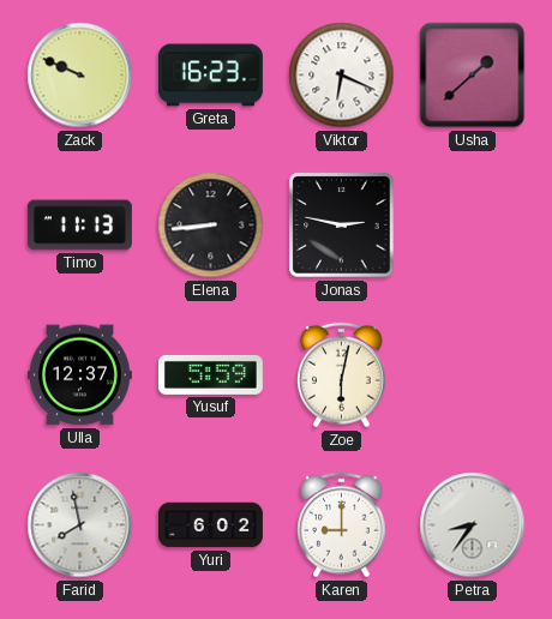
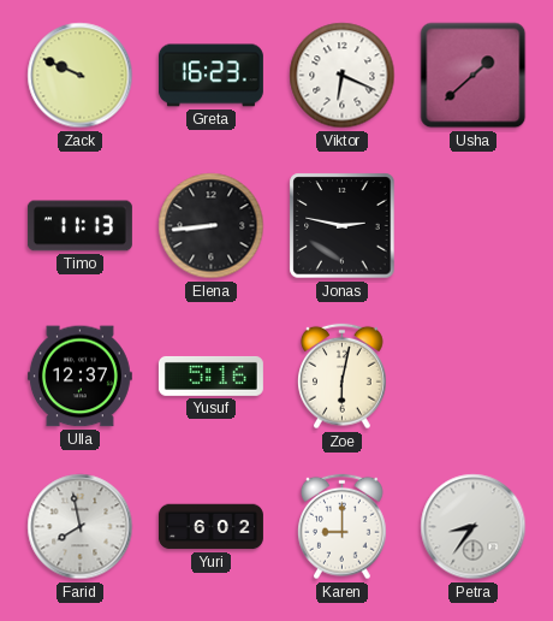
Yusuf: 5:59 -> 5:16 (210, 375)
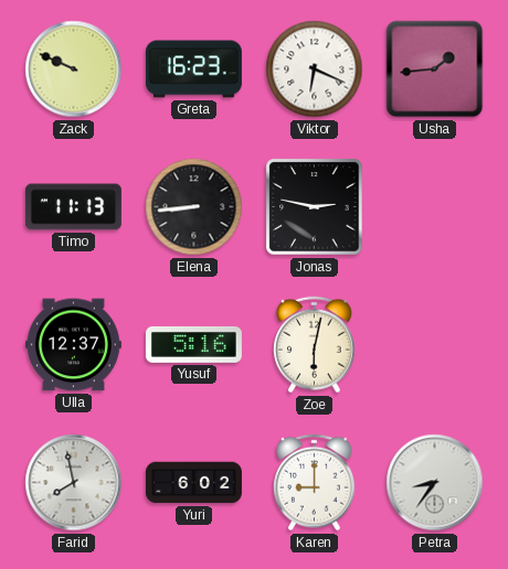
Usha: 1:38 -> 1:44 (435, 69)
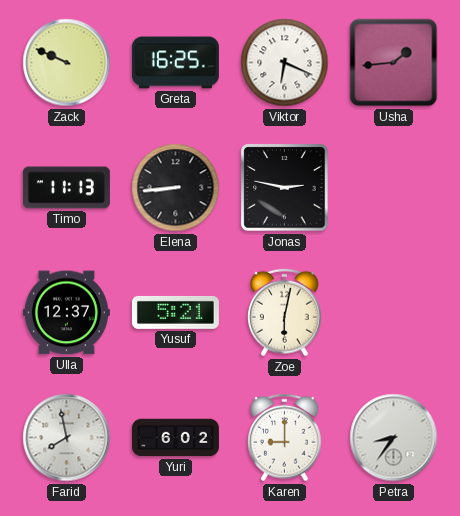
Greta: 16:23 -> 16:25 (175, 63)
Yusuf: 5:16 -> 5:21 (175, 312)
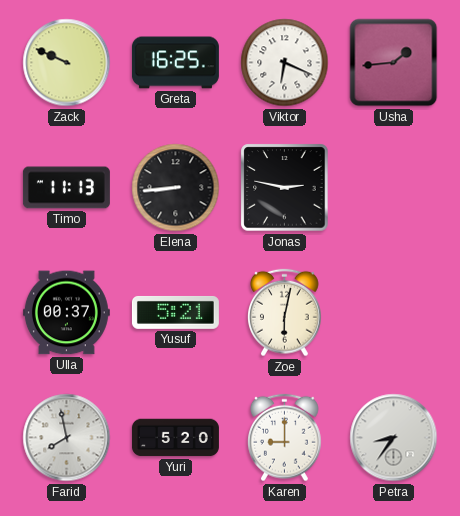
Ulla: 12:37 -> 00:37 (66, 313)
Yuri: 6:02 -> 5:20 (175, 438)
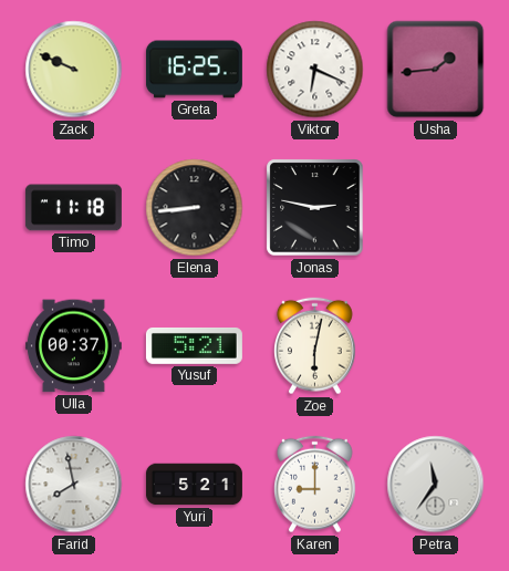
Timo: 11:13 -> 11:18 (73, 208)
Yuri: 5:20 -> 5:21 (194, 485)
Petra: 8:36 -> 11:36 (436, 485)
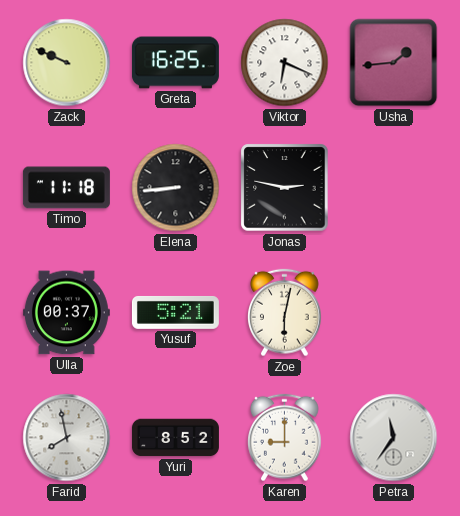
Yuri: 5:21 -> 8:52 (175, 438)
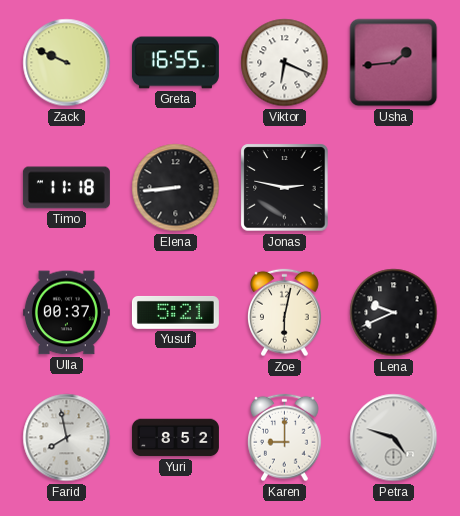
Greta: 16:25 -> 16:55 (175, 63)
Lena: none -> 9:41 (394, 313)
Petra: 11:36 -> 4:48 (394, 438)
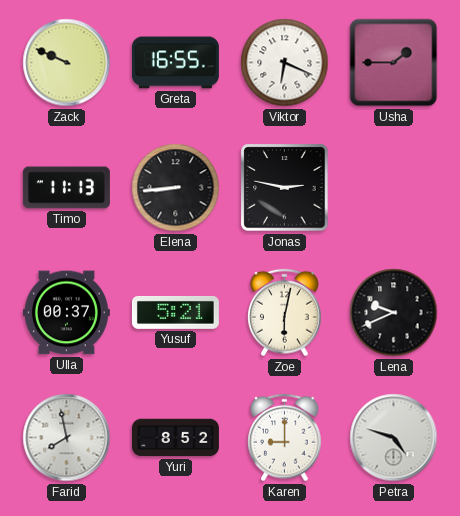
Usha: 1:44 -> 1:45 (394, 63)
Timo: 11:18 -> 11:13 (66, 188)
